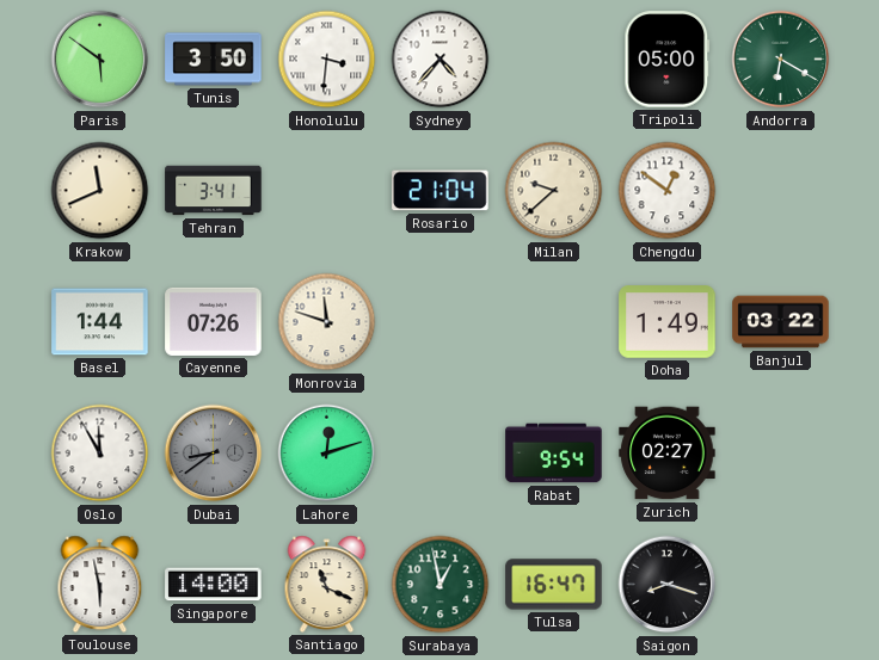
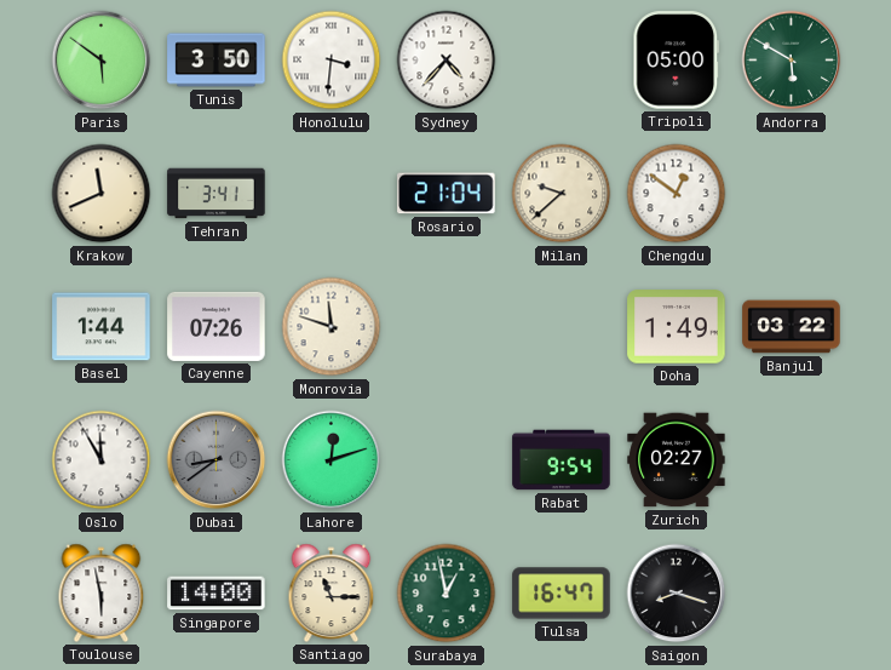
Andorra: 6:20 -> 5:50 (792, 61)
Santiago: 11:19 -> 11:15 (332, 592)
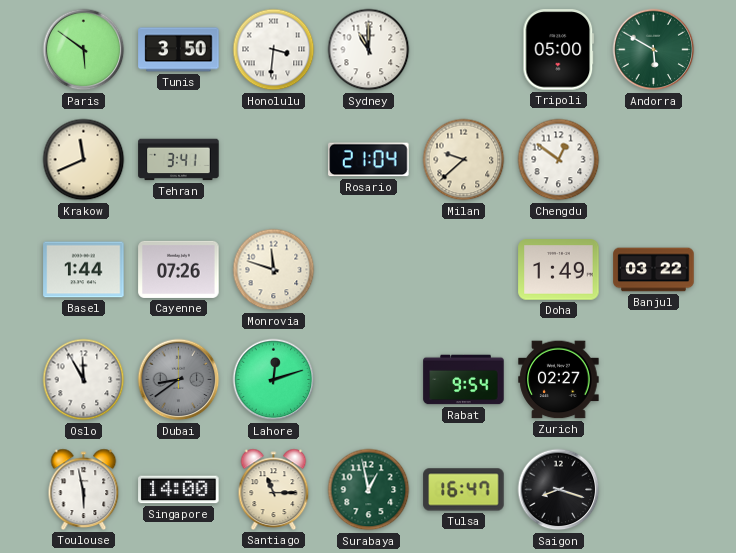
Sydney: 4:37 -> 11:00 (369, 50)
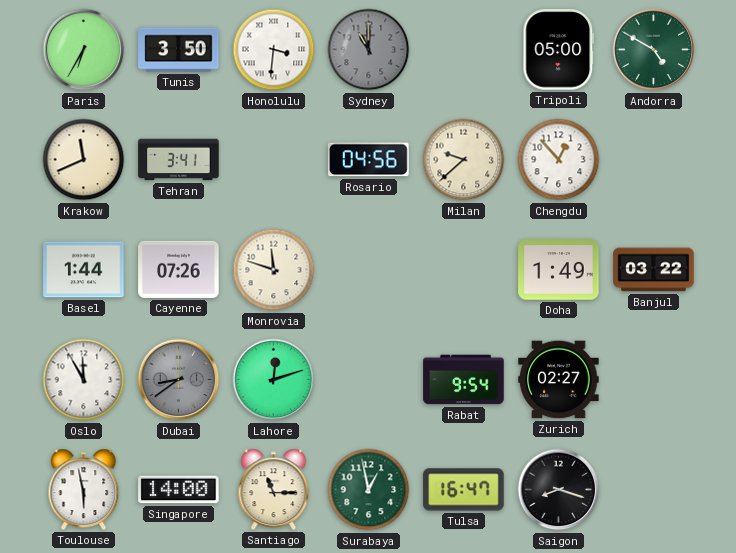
Paris: 5:51 -> 6:35 (84, 50)
Sydney dial: white -> grey (369, 50)
Andorra: 5:50 -> 4:50 (654, 50)
Rosario: 21:04 -> 04:56 (369, 160)
Chengdu: 12:51 -> 12:53 (559, 160)
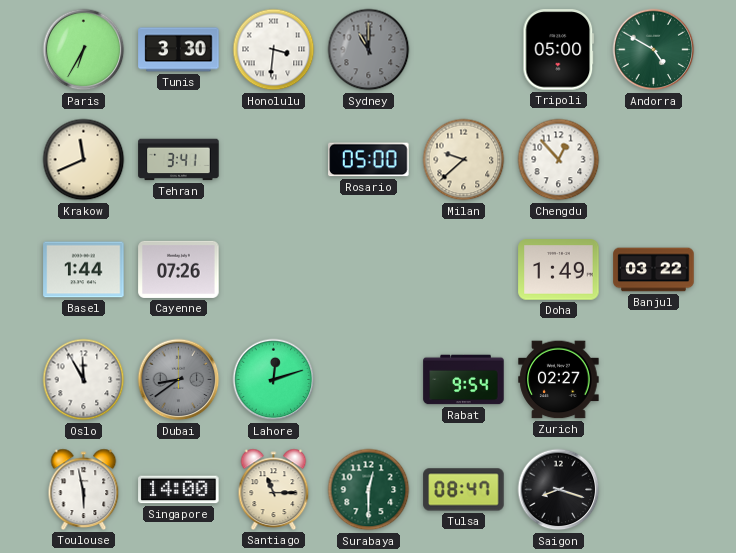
Tunis: 3:50 -> 3:30 (179, 50)
Rosario: 04:56 -> 05:00 (369, 160)
Monrovia: 11:48 -> none (274, 270)
Surabaya: 12:58 -> 12:30 (369, 490)
Tulsa: 16:47 -> 08:47 (464, 490)
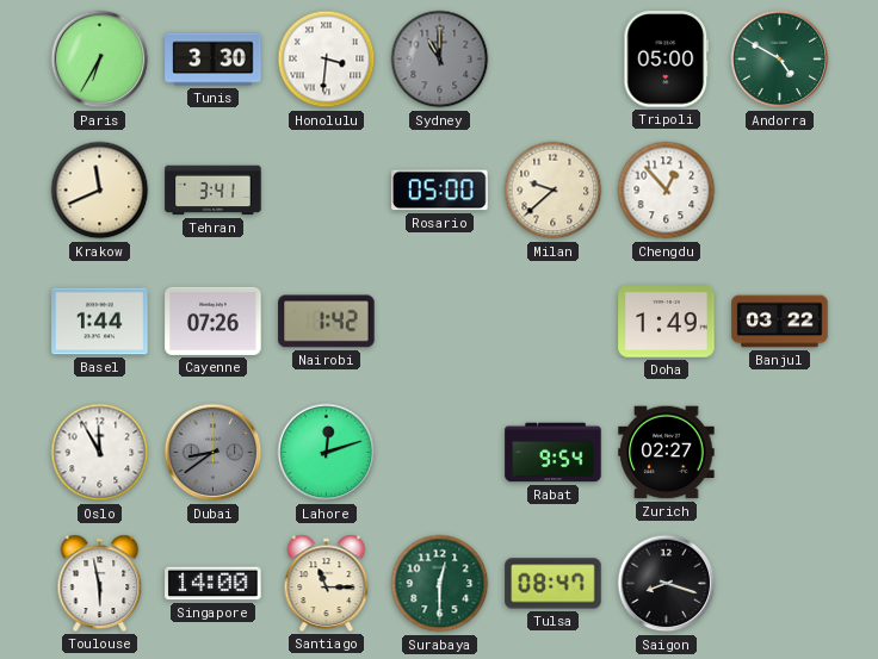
Nairobi: none -> 1:42 (327, 322)
